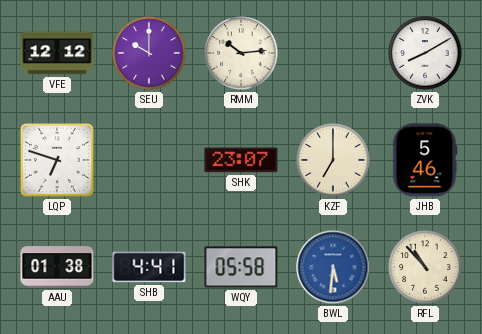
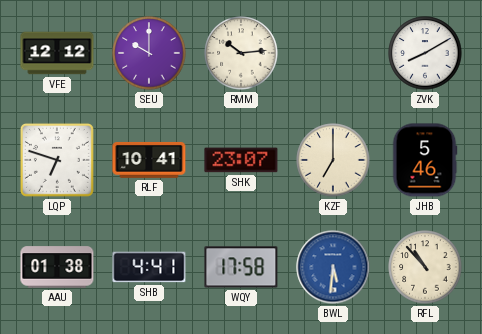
RLF: none -> 10:41 (149, 160)
WQY: 05:58 -> 17:58 (241, 267)
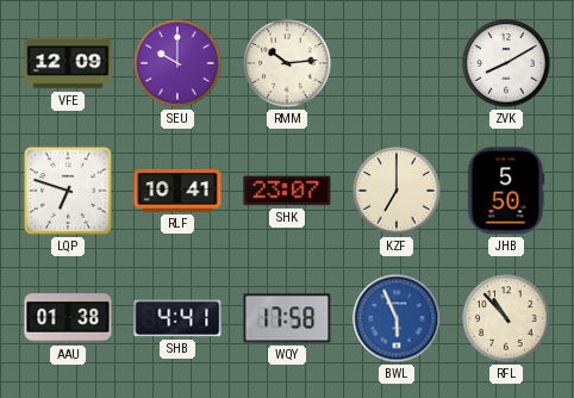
VFE: 12:12 -> 12:09 (68, 63)
JHB: 5:46 -> 5:50 (506, 191)
BWL: 5:31 -> 5:56 (397, 318)
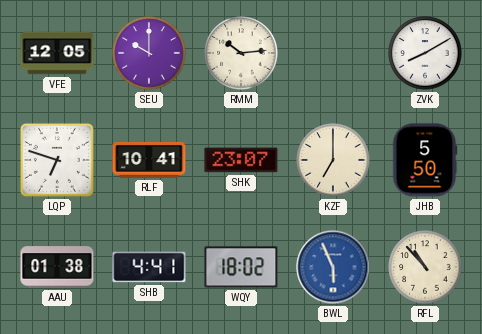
VFE: 12:09 -> 12:05 (57, 53)
WQY: 17:58 -> 18:02 (241, 267)
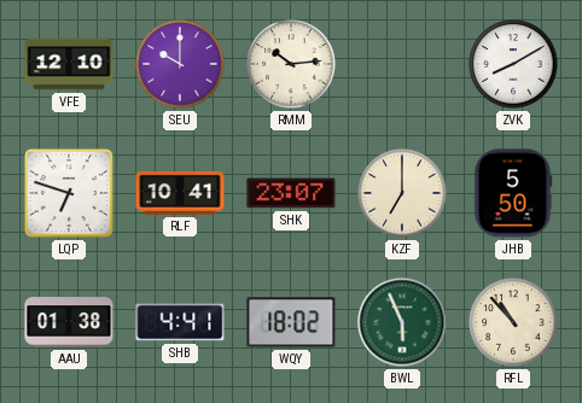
VFE: 12:05 -> 12:10 (69, 64)
BWL dial: blue -> green (402, 322)
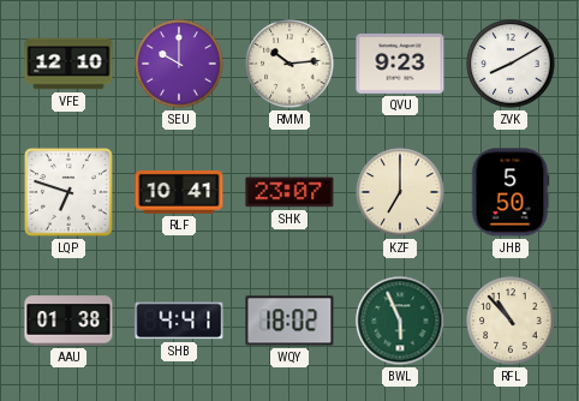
QVU: none -> 9:23 (400, 64)
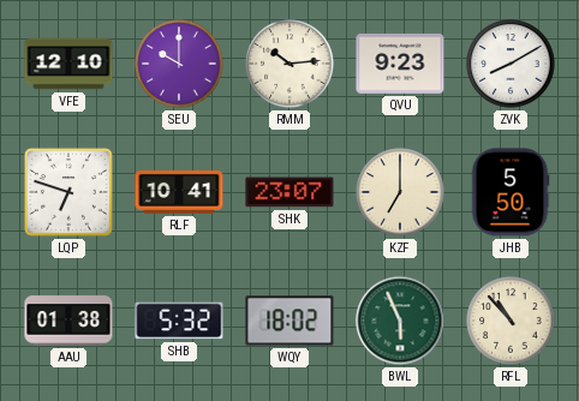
SHB: 4:41 -> 5:32 (179, 321)
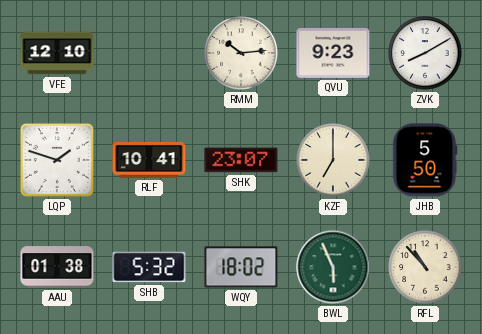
SEU: 10:00 -> none (179, 64)
LQP: 6:48 -> 1:48 (57, 160)
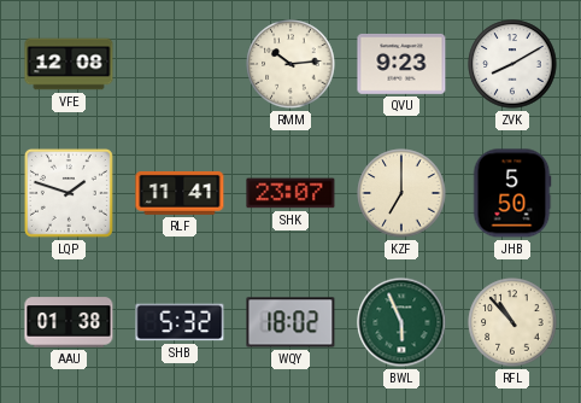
VFE: 12:10 -> 12:08 (69, 64)
RLF: 10:41 -> 11:41 (180, 193)
